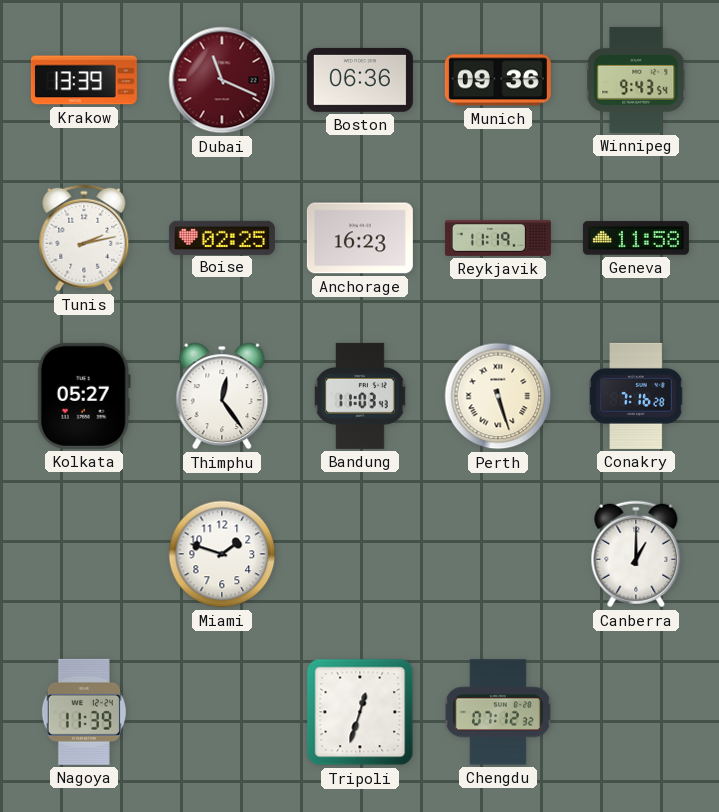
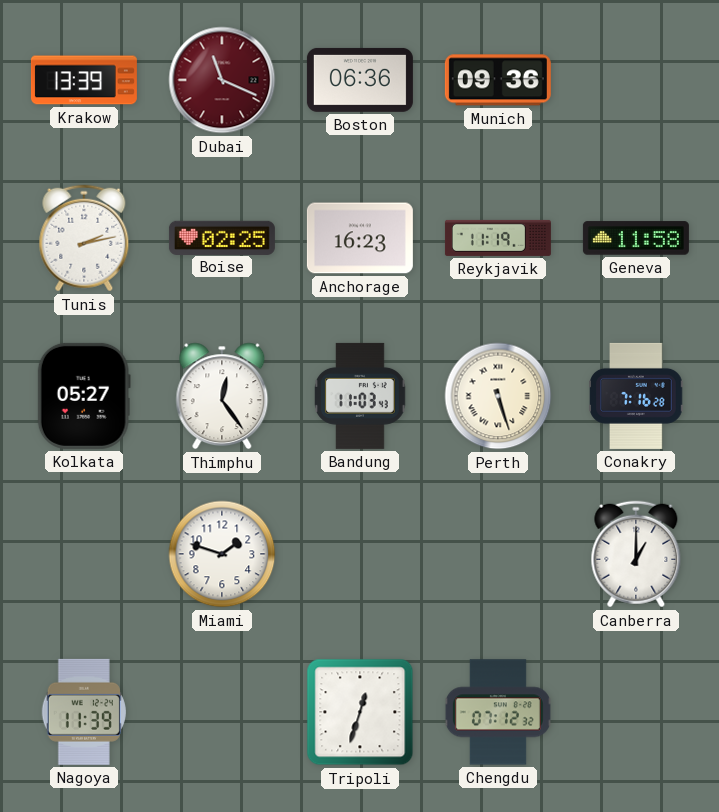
Winnipeg: 9:43 -> none (636, 80)
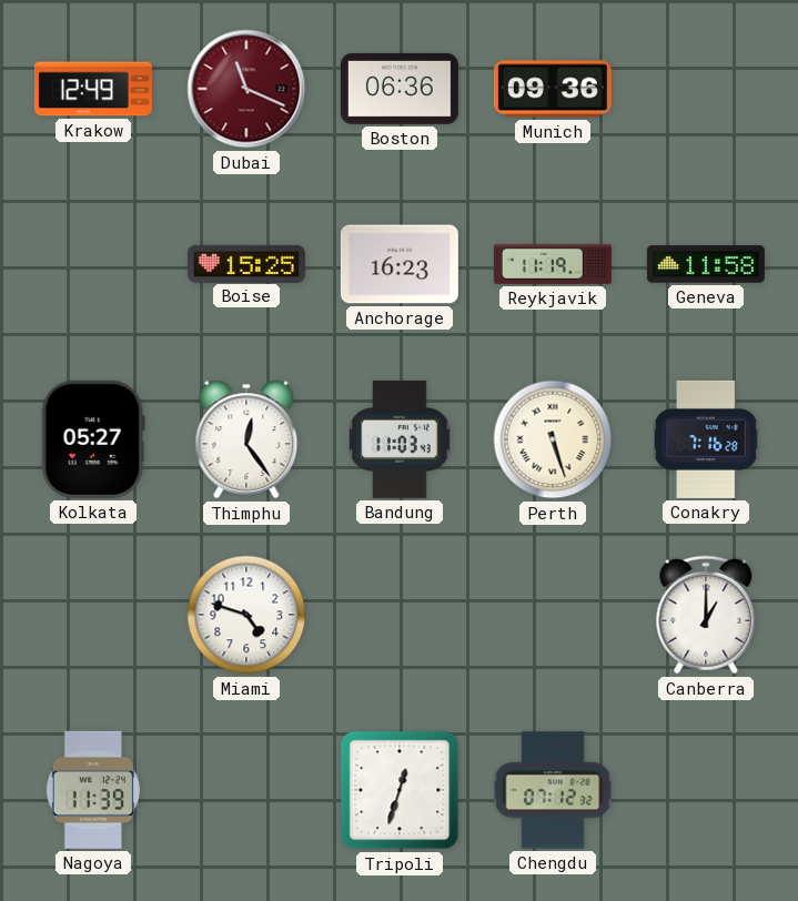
Krakow: 13:39 -> 12:49 (93, 89)
Tunis: 2:13 -> none (84, 238)
Boise: 02:25 -> 15:25 (246, 263)
Miami: 1:48 -> 4:48 (246, 615)
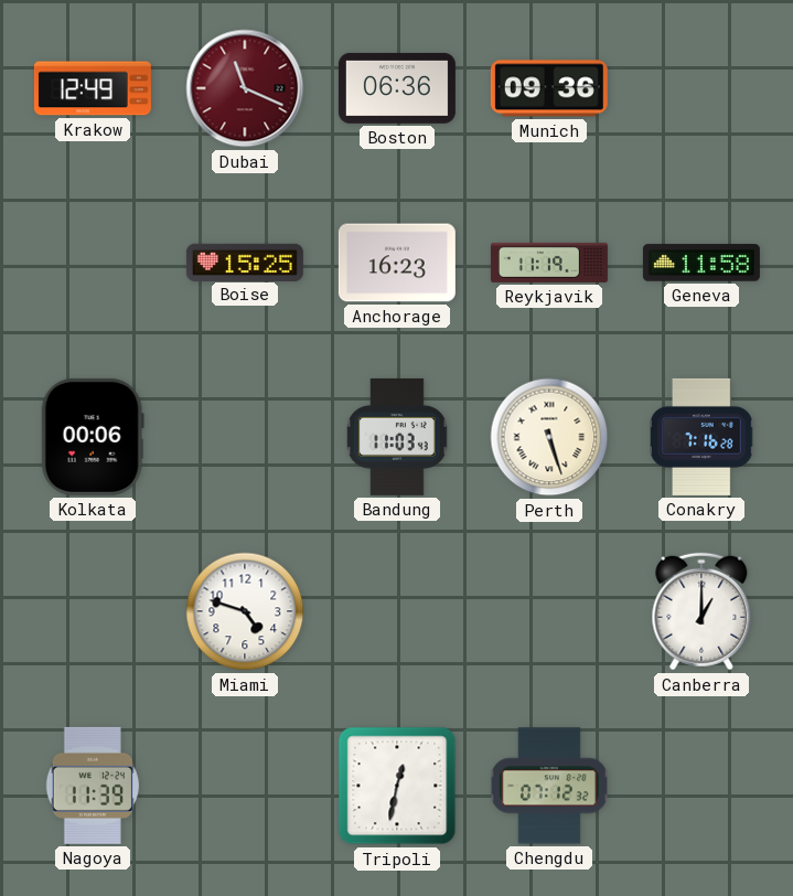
Kolkata: 05:27 -> 00:06 (93, 437)
Thimphu: 12:24 -> none (246, 439)
Tripoli: 12:33 -> 12:32 (397, 786)
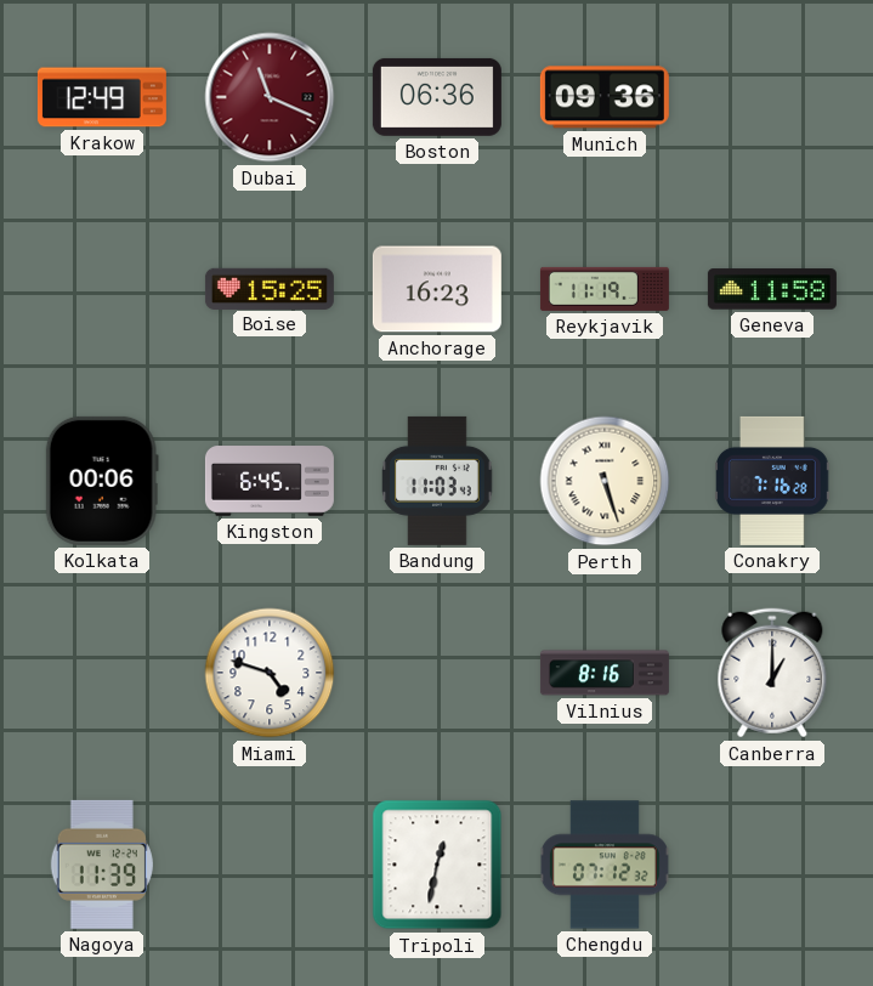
Kingston: none -> 6:45 (270, 481)
Vilnius: none -> 8:16 (605, 673)
